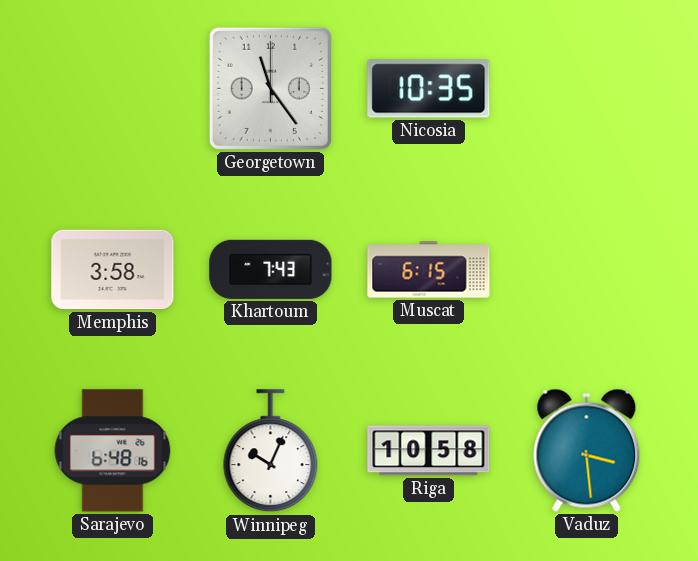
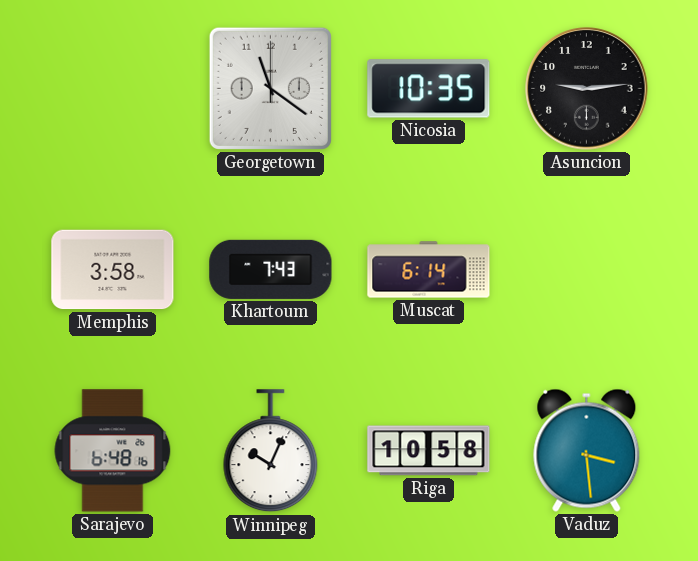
Georgetown: 11:24 -> 11:21 (270, 88)
Asuncion: none -> 9:14 (587, 89)
Muscat: 6:15 -> 6:14 (429, 270)
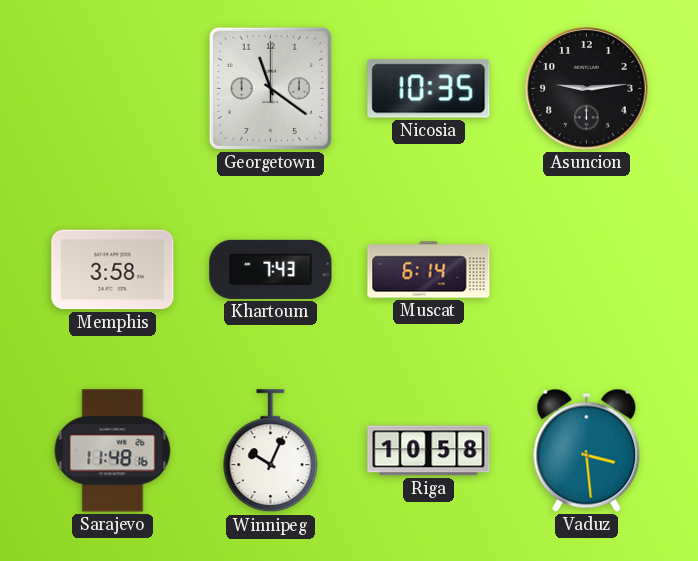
Sarajevo: 6:48 -> 11:48 (113, 451)
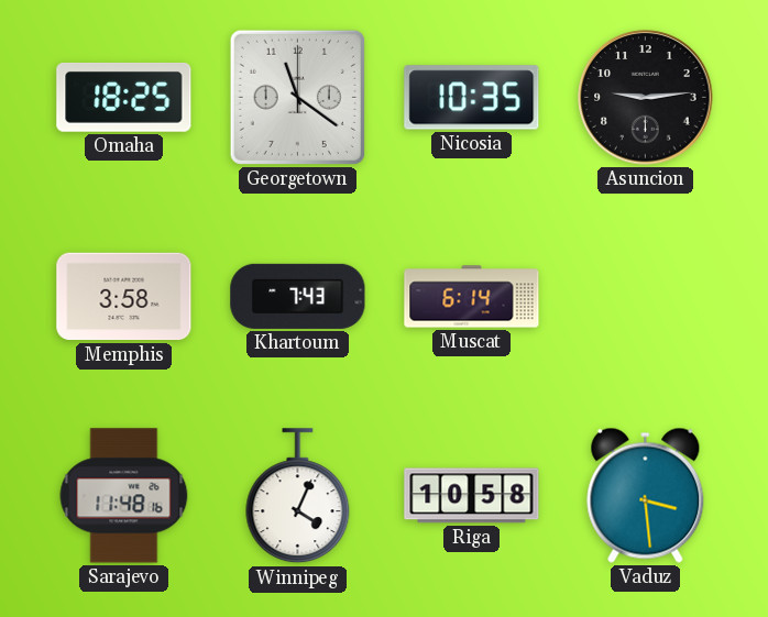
Omaha: none -> 18:25 (124, 98)
Winnipeg: 10:04 -> 4:04 (298, 496)
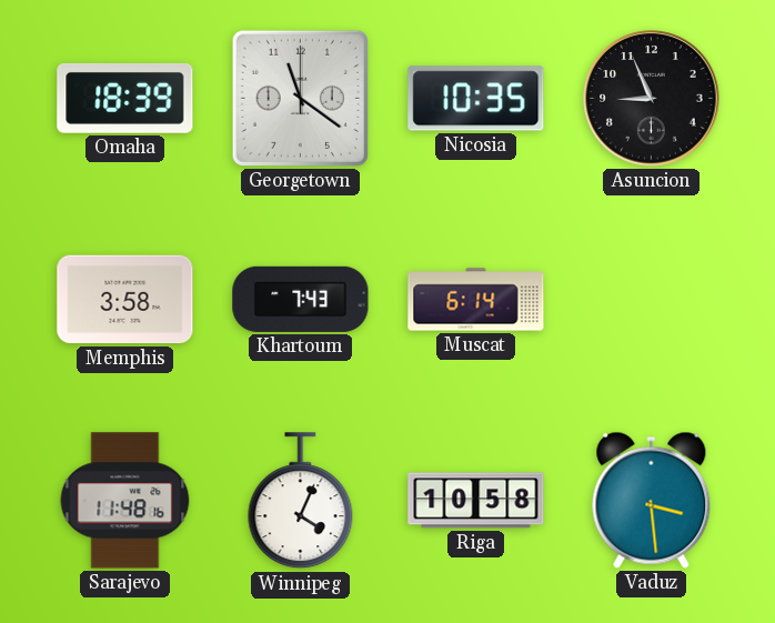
Omaha: 18:25 -> 18:39 (125, 99)
Asuncion: 9:14 -> 8:56 (652, 99)
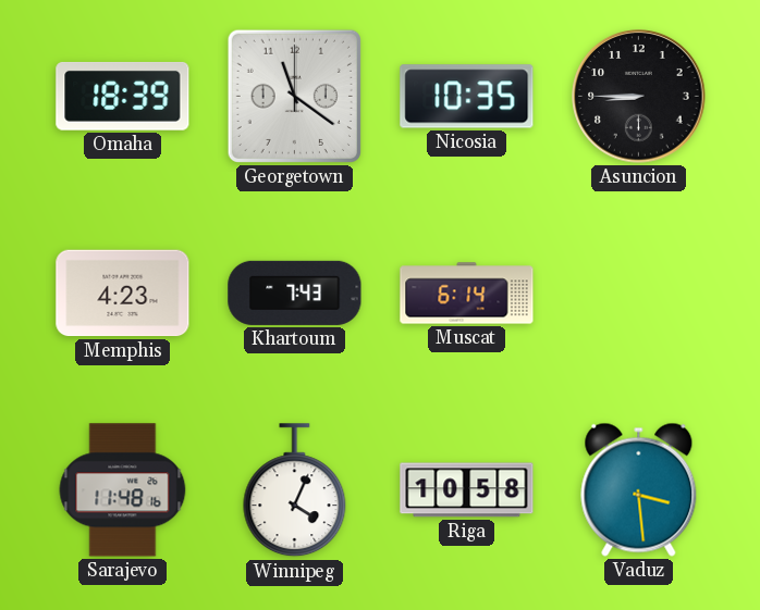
Asuncion: 8:56 -> 8:45 (639, 97)
Memphis: 3:58 -> 4:23 (123, 294)
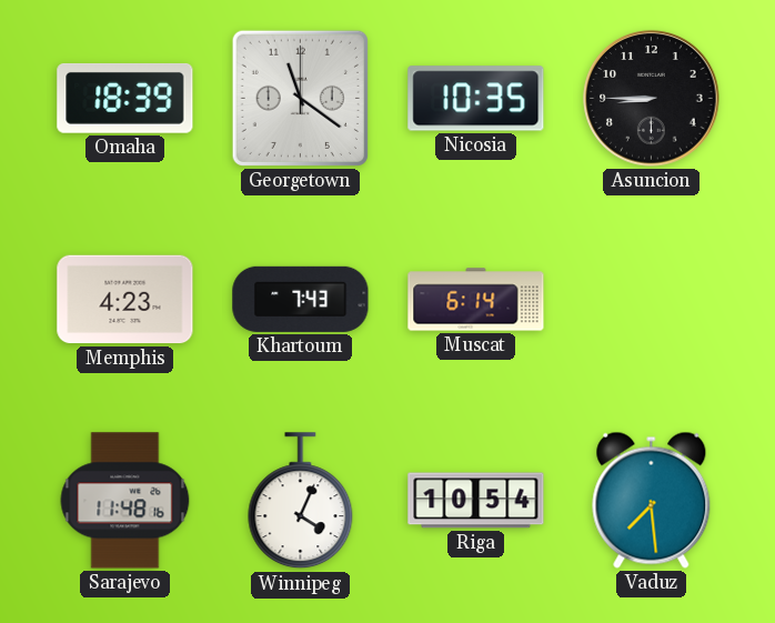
Riga: 10:58 -> 10:54 (476, 501)
Vaduz: 3:29 -> 7:29 (652, 500)
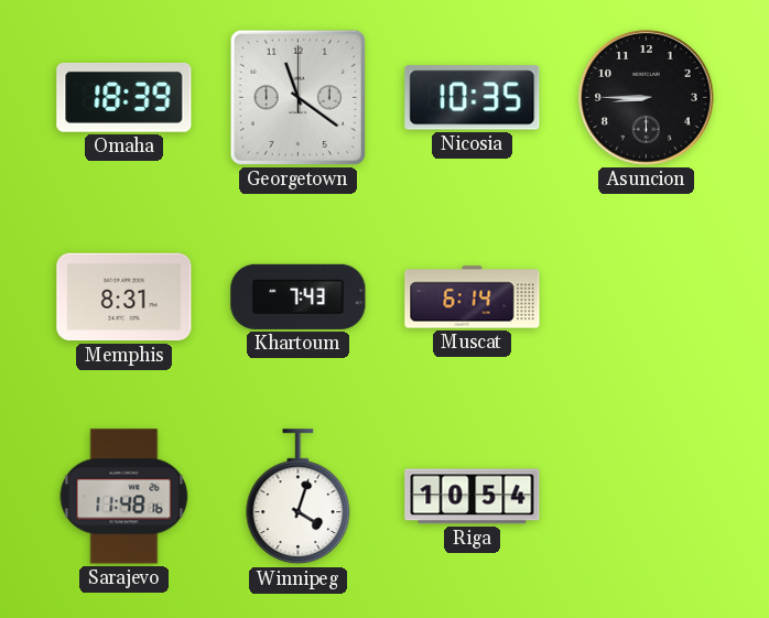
Memphis: 4:23 -> 8:31 (124, 297)
Winnipeg: 4:04 -> 4:03 (299, 497)
Vaduz: 7:29 -> none (652, 500)
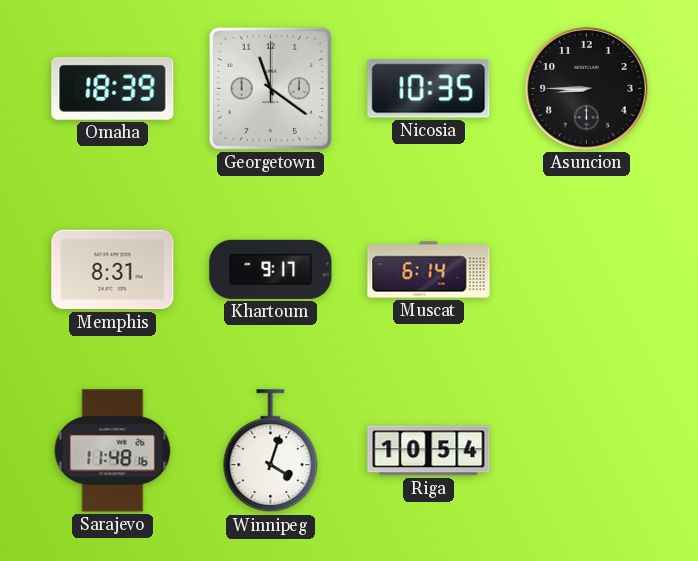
Khartoum: 7:43 -> 9:17 (271, 269)
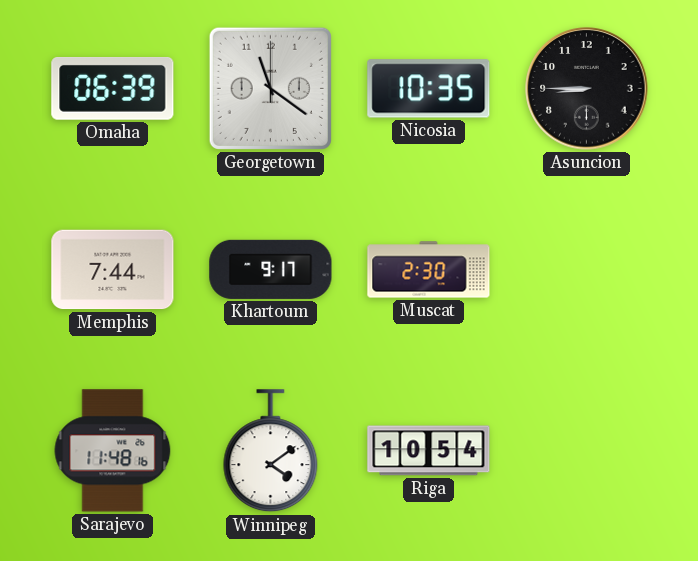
Omaha: 18:39 -> 06:39 (113, 89)
Memphis: 8:31 -> 7:44 (113, 270)
Muscat: 6:14 -> 2:30 (429, 270)
Winnipeg: 4:03 -> 4:09 (271, 451)
